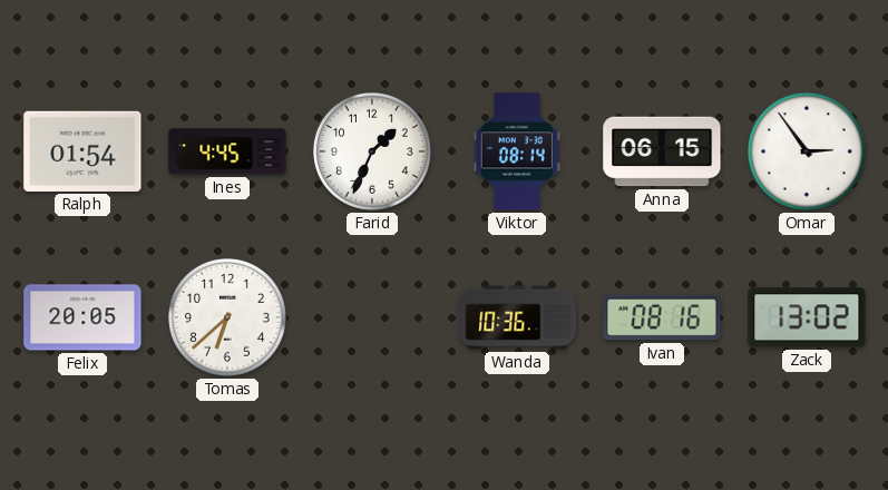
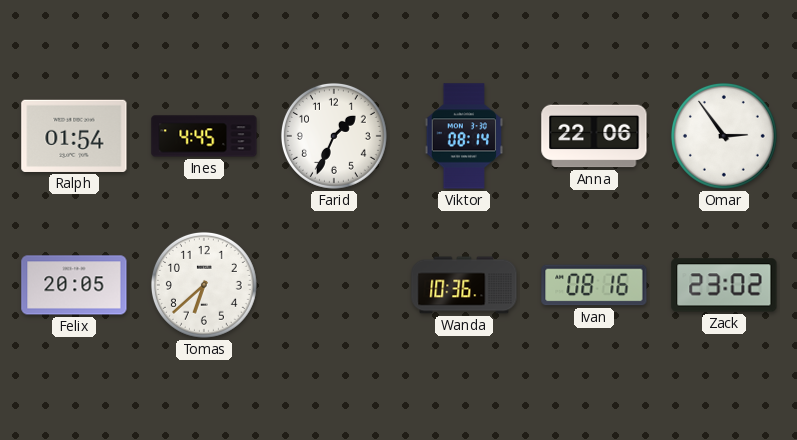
Anna: 06:15 -> 22:06 (594, 136)
Zack: 13:02 -> 23:02 (724, 285)
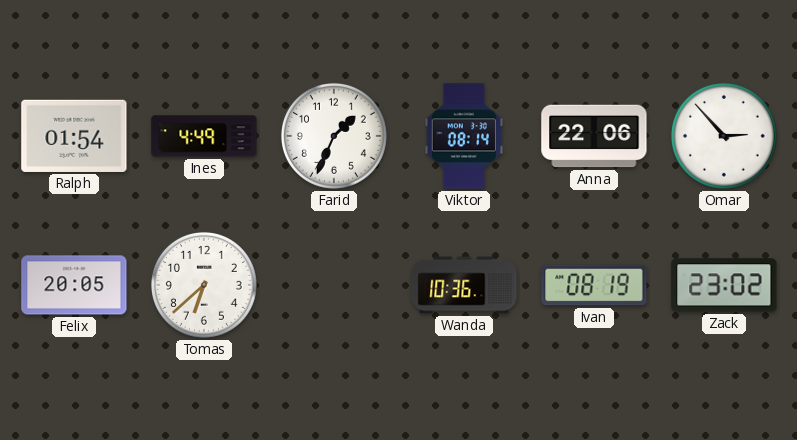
Ines: 4:45 -> 4:49 (204, 136)
Omar: 2:54 -> 2:53 (724, 136)
Ivan: 08:16 -> 08:19 (594, 285)
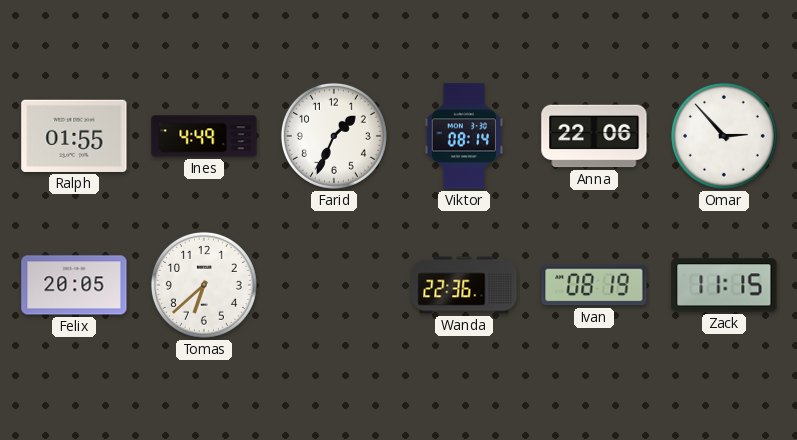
Ralph: 01:54 -> 01:55 (74, 136)
Wanda: 10:36 -> 22:36 (464, 285)
Zack: 23:02 -> 11:15 (724, 285)
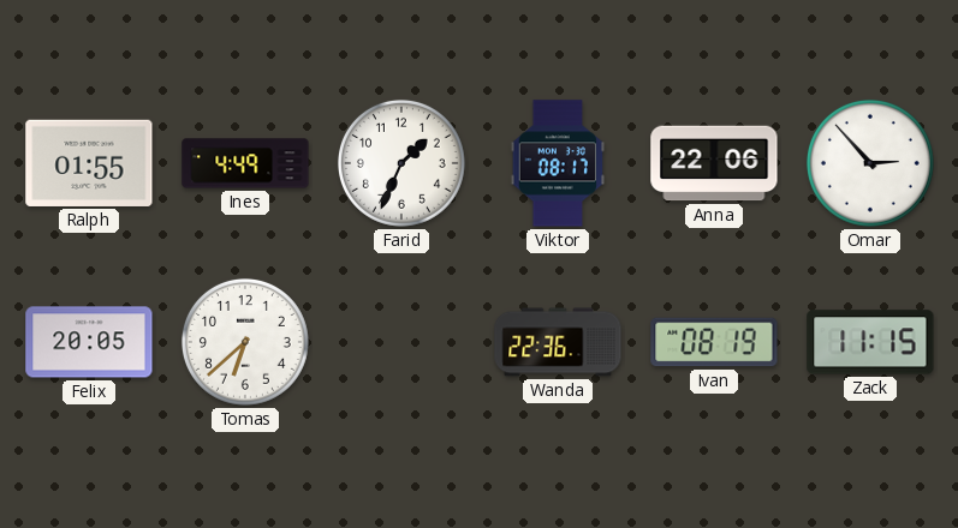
Viktor: 08:14 -> 08:17 (558, 163)
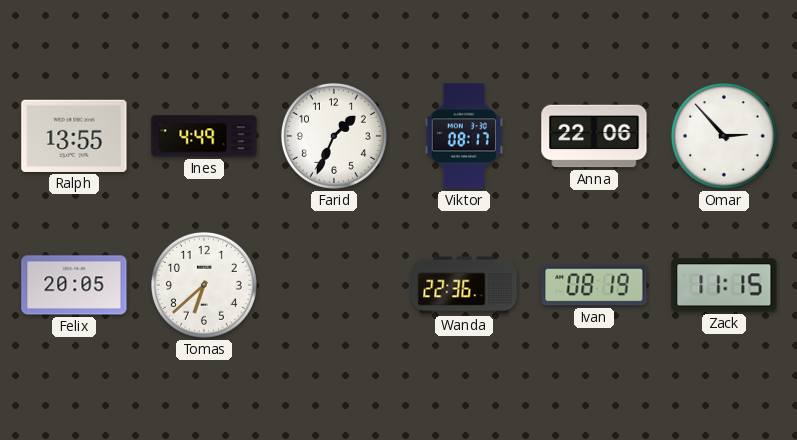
Ralph: 01:55 -> 13:55 (74, 136)
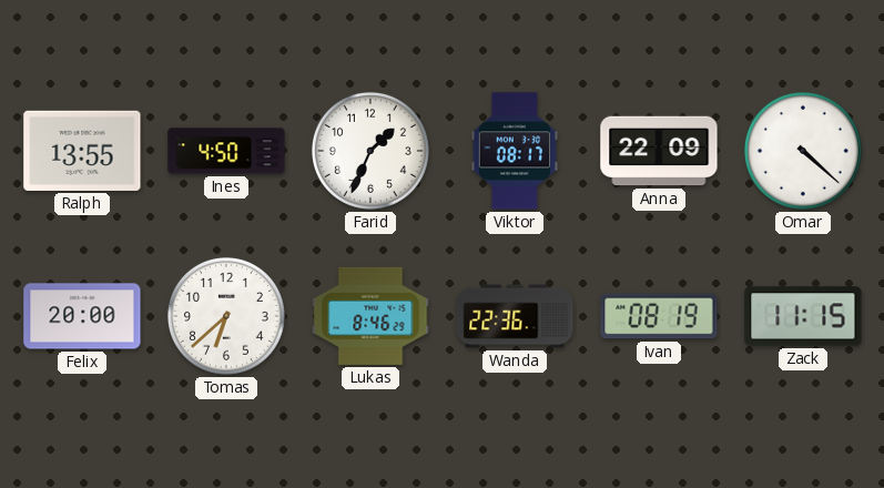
Ines: 4:49 -> 4:50 (226, 151)
Anna: 22:06 -> 22:09 (659, 151)
Omar: 2:53 -> 4:22 (803, 151)
Felix: 20:05 -> 20:00 (82, 316)
Lukas: none -> 8:46 (370, 316)
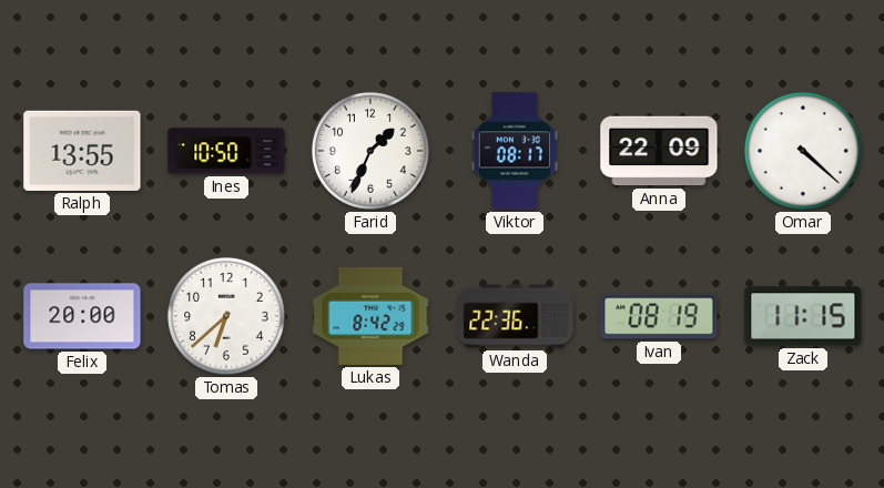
Ines: 4:50 -> 10:50 (226, 151)
Lukas: 8:46 -> 8:42 (370, 316)
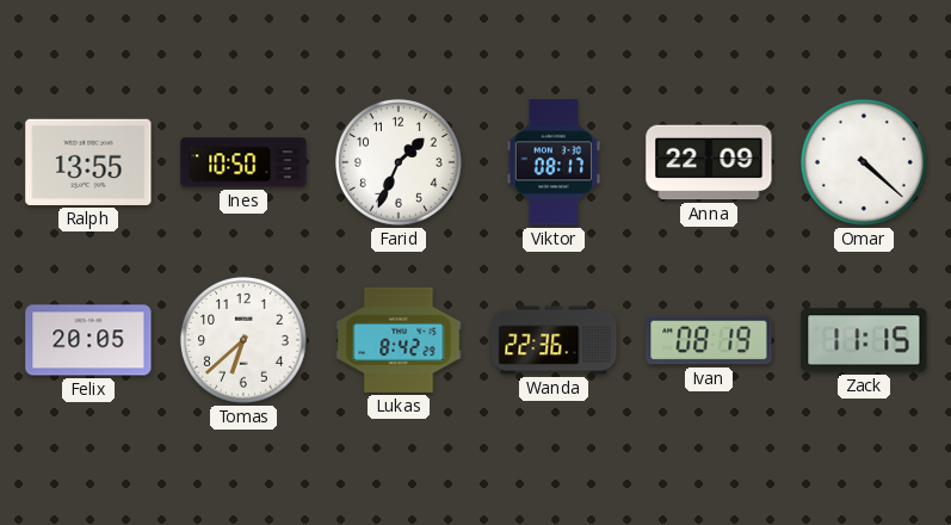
Felix: 20:00 -> 20:05 (88, 340)
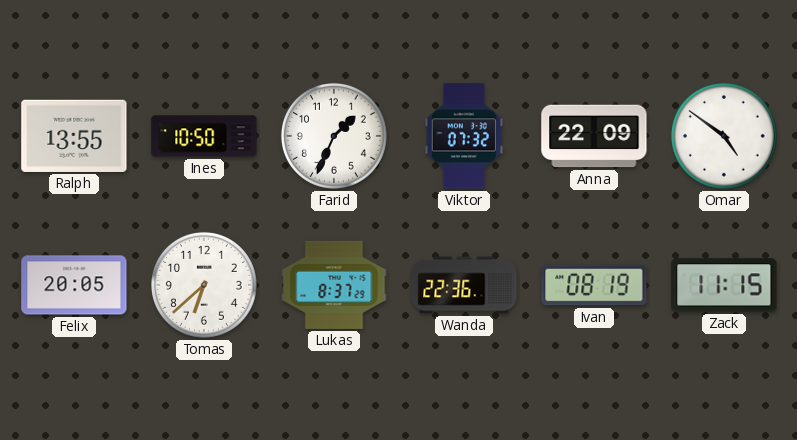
Viktor: 08:17 -> 07:32 (464, 136)
Omar: 4:22 -> 4:51 (724, 136)
Lukas: 8:42 -> 8:37 (334, 285)
